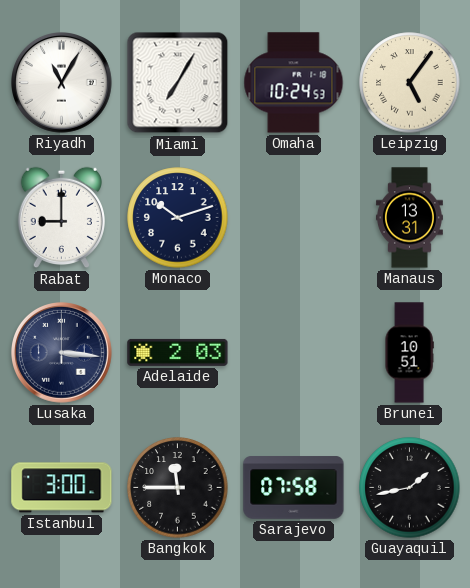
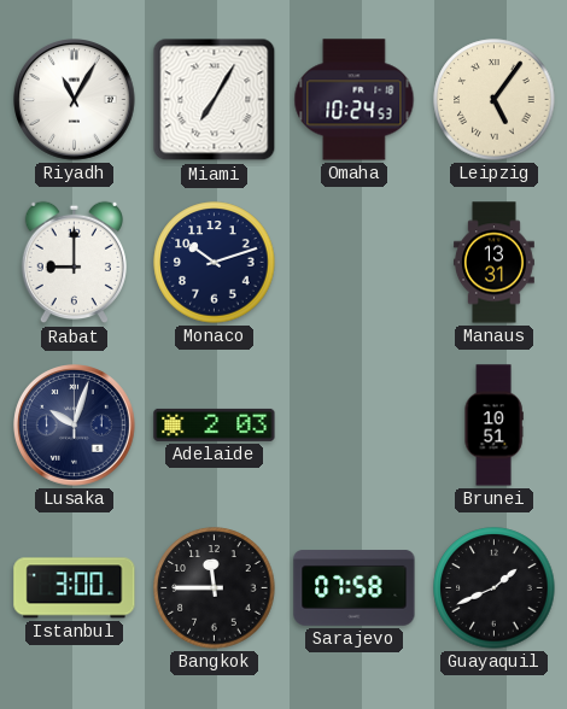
Lusaka: 3:16 -> 10:03 (75, 426)
Guayaquil: 1:43 -> 1:41 (495, 588)
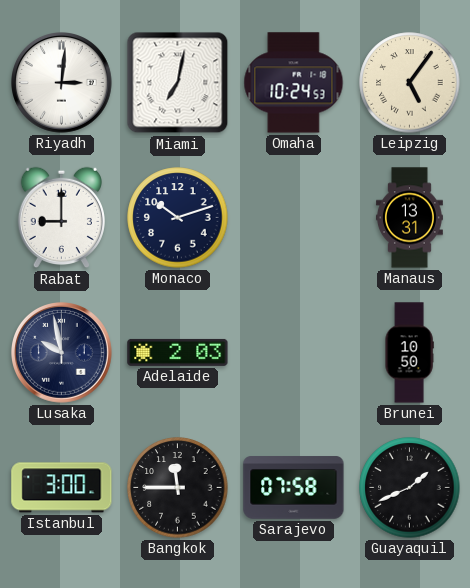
Riyadh: 11:05 -> 3:01 (62, 83)
Miami: 7:05 -> 7:02 (178, 83)
Lusaka: 10:03 -> 9:58 (62, 353)
Brunei: 10:51 -> 10:50 (409, 353)
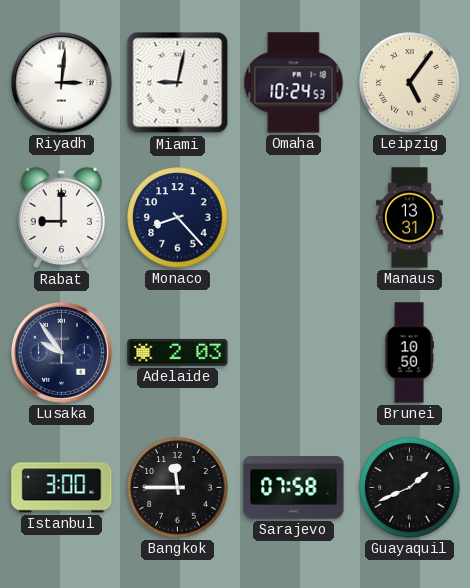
Miami: 7:02 -> 9:02 (178, 83)
Monaco: 10:12 -> 8:23 (178, 218)
Lusaka: 9:58 -> 9:54 (62, 353)
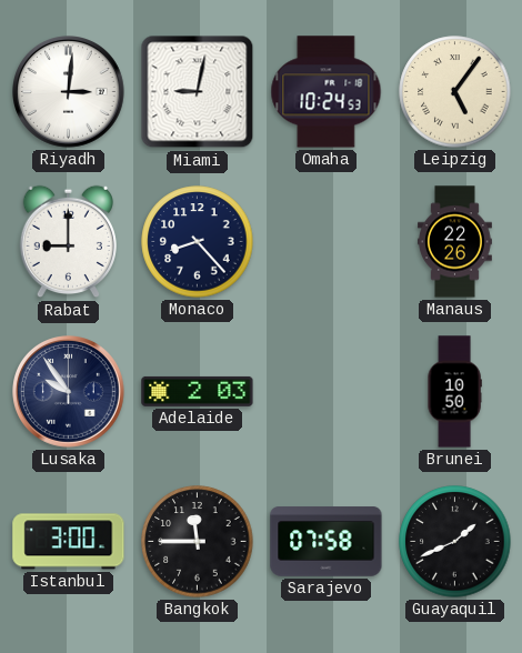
Manaus: 13:31 -> 22:26 (454, 242)
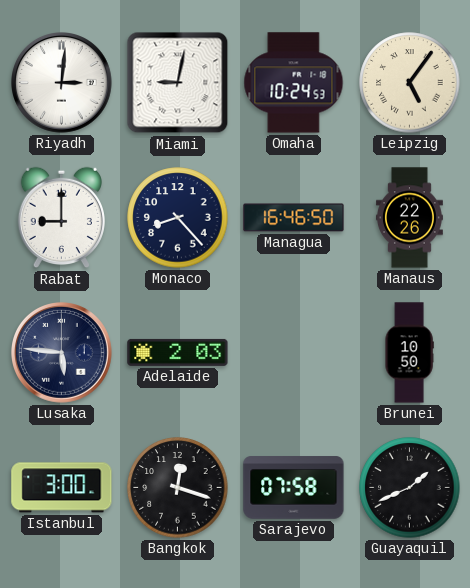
Managua: none -> 16:46 (294, 218)
Lusaka: 9:54 -> 5:46 (62, 353)
Bangkok: 11:45 -> 12:18 (178, 488)
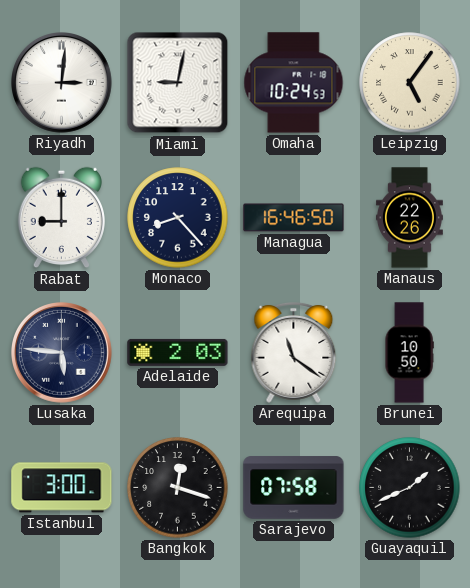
Arequipa: none -> 11:21 (294, 353)
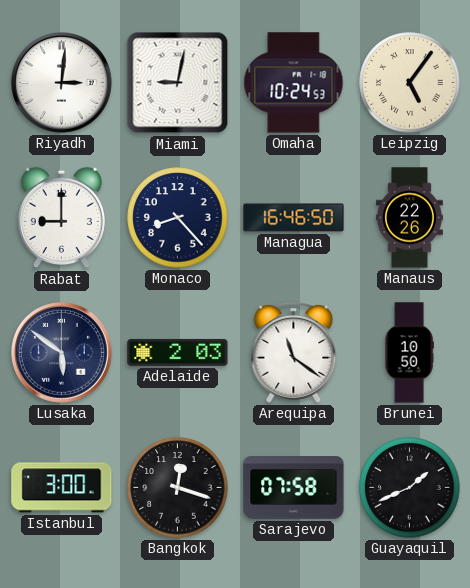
Lusaka: 5:46 -> 5:51 (62, 353)
